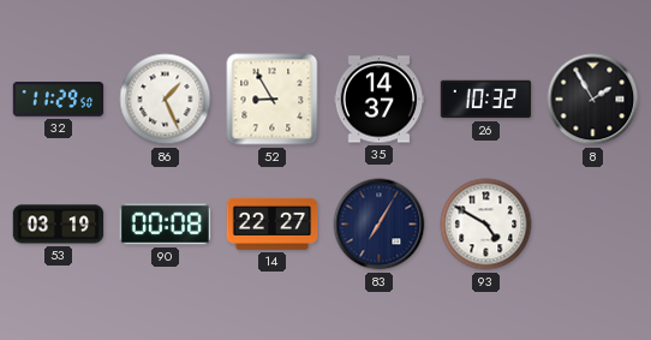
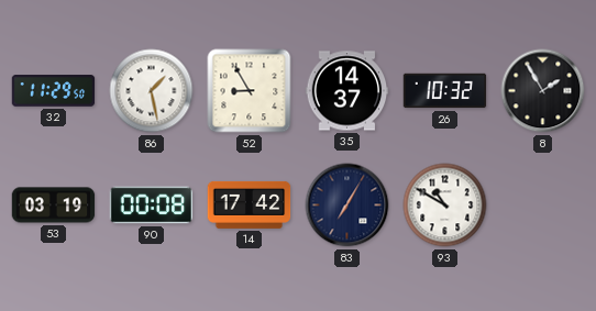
86: 1:26 -> 1:28 (152, 91)
14: 22:27 -> 17:42 (250, 204)
93: 4:50 -> 10:50 (445, 206)
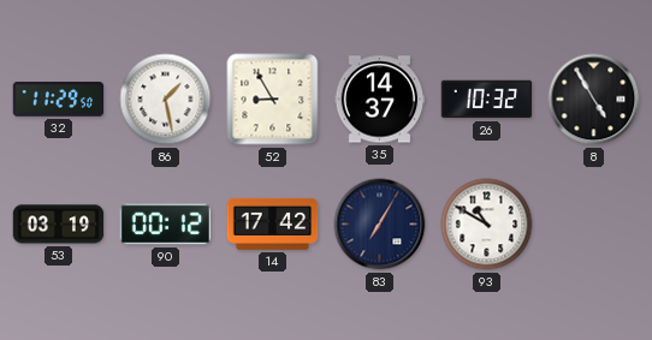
8: 1:55 -> 4:55 (594, 100)
90: 00:08 -> 00:12 (166, 225)
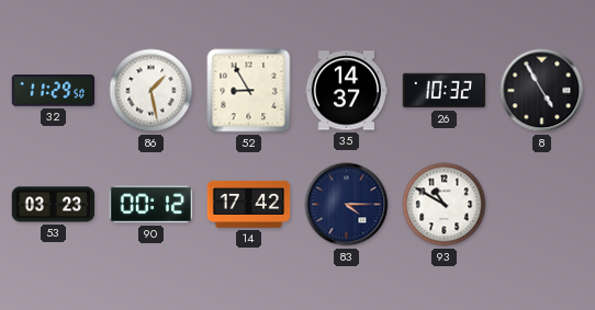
53: 03:19 -> 03:23 (54, 205)
83: 7:05 -> 4:15 (347, 205)
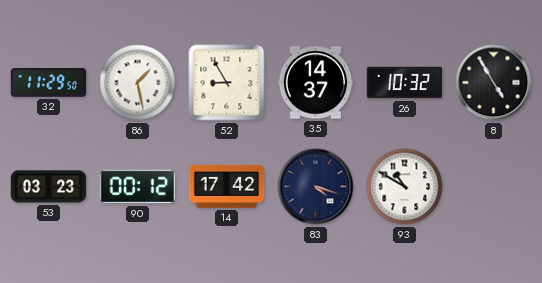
83: 4:15 -> 4:18 (316, 187)
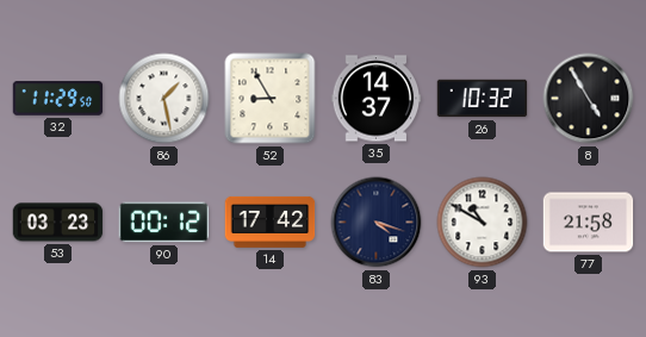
77: none -> 21:58 (589, 223)
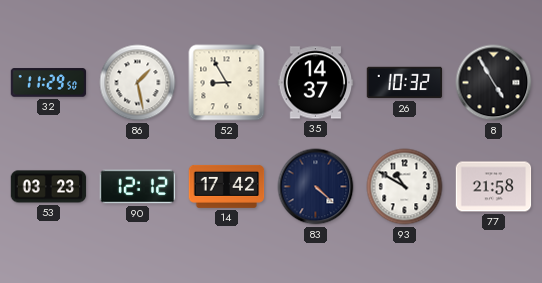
90: 00:12 -> 12:12 (138, 187)
83: 4:18 -> 4:22 (316, 187)
